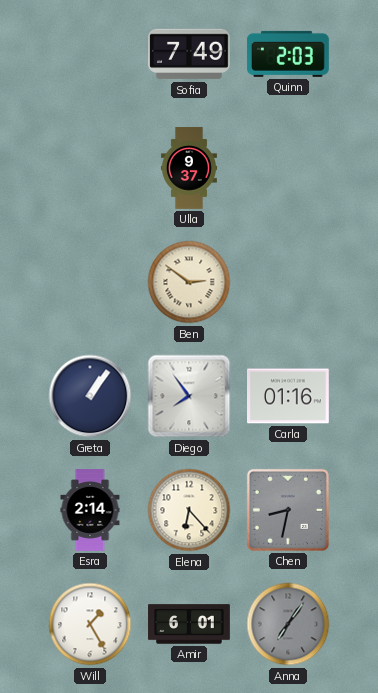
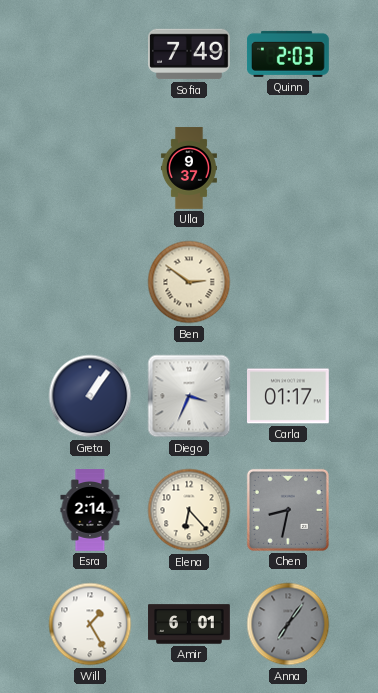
Diego: 7:54 -> 3:34 (189, 396)
Carla: 01:16 -> 01:17 (289, 396)
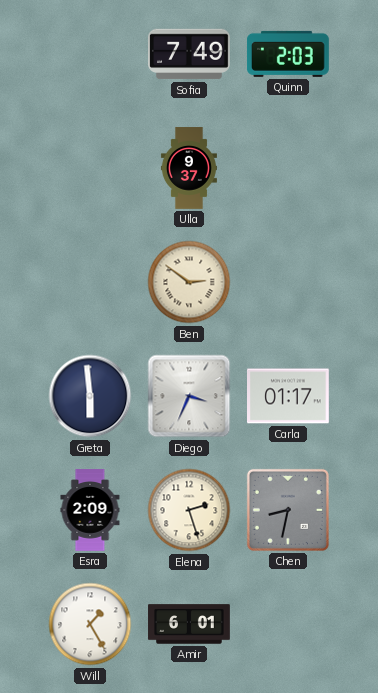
Greta: 1:06 -> 5:59 (90, 396)
Esra: 2:14 -> 2:09 (90, 510)
Elena: 6:23 -> 2:27 (189, 510)
Anna: 7:06 -> none (288, 624)
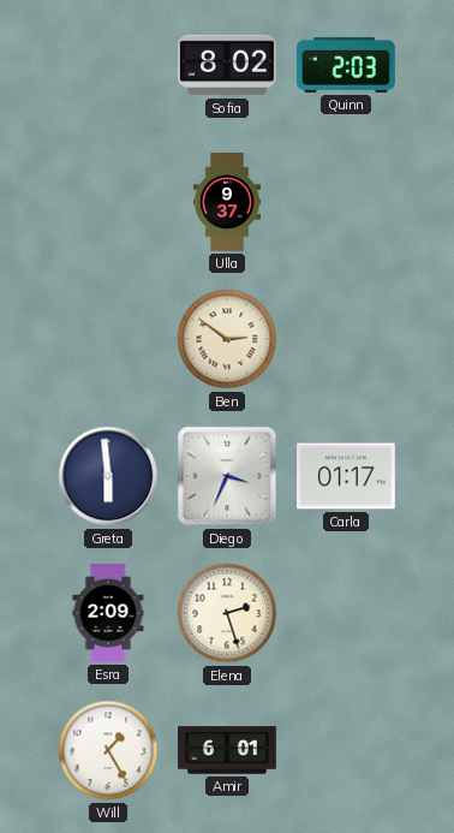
Sofia: 7:49 -> 8:02 (228, 65)
Chen: 8:32 -> none (288, 510)
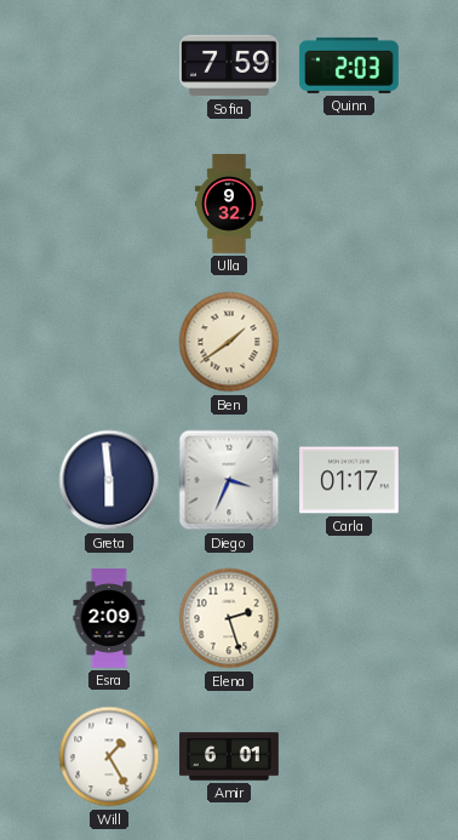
Sofia: 8:02 -> 7:59 (230, 65)
Ulla: 9:37 -> 9:32 (229, 204)
Ben: 2:51 -> 1:39 (229, 342)
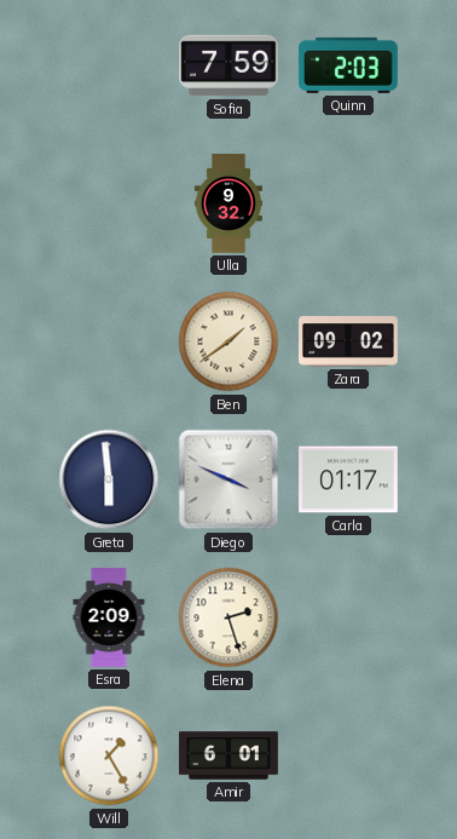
Zara: none -> 09:02 (348, 341)
Diego: 3:34 -> 3:49 (228, 479)
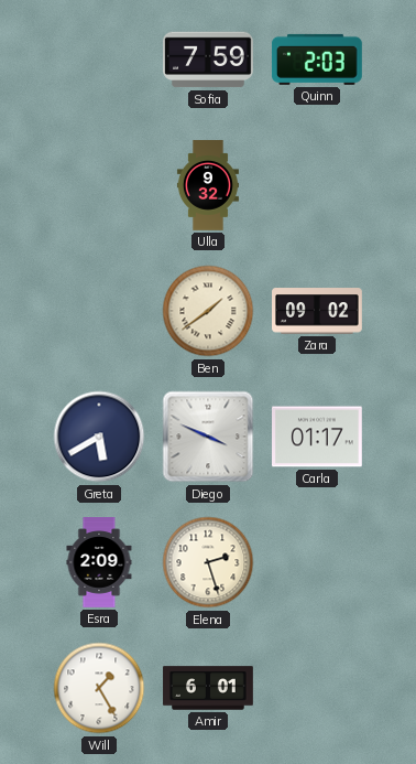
Greta: 5:59 -> 5:40 (99, 437)
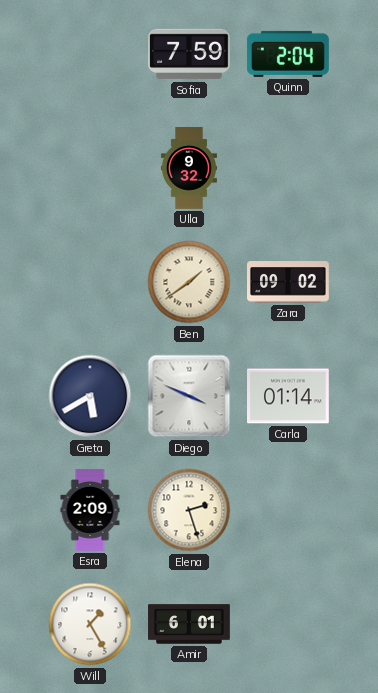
Quinn: 2:03 -> 2:04 (288, 54)
Carla: 01:17 -> 01:14 (289, 396)
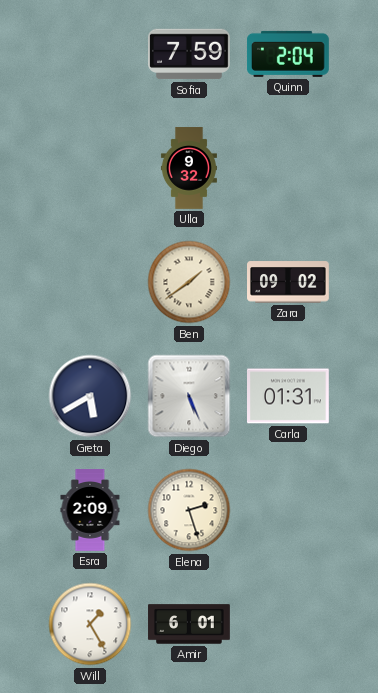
Diego: 3:49 -> 5:26 (189, 396)
Carla: 01:14 -> 01:31 (289, 396)
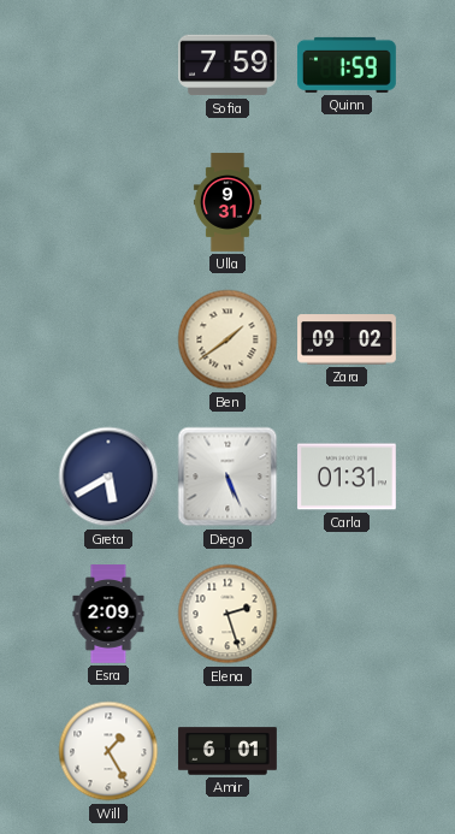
Quinn: 2:04 -> 1:59 (347, 65)
Ulla: 9:32 -> 9:31 (227, 202)
